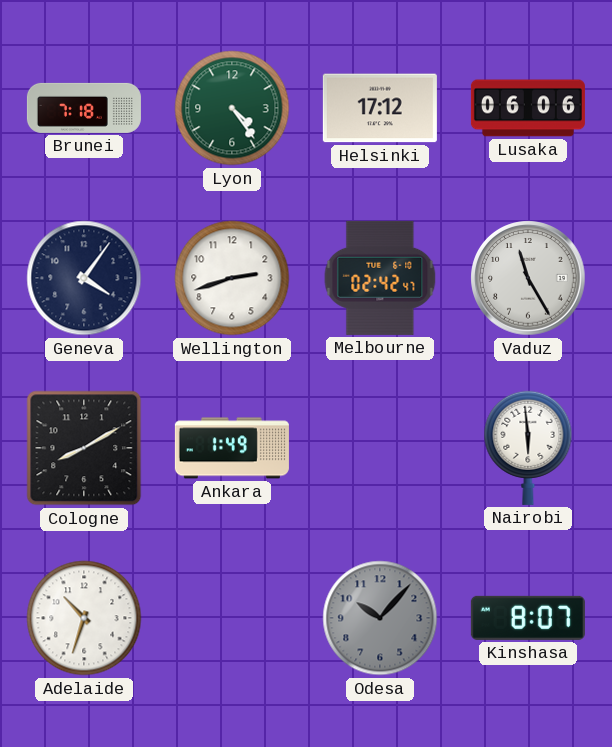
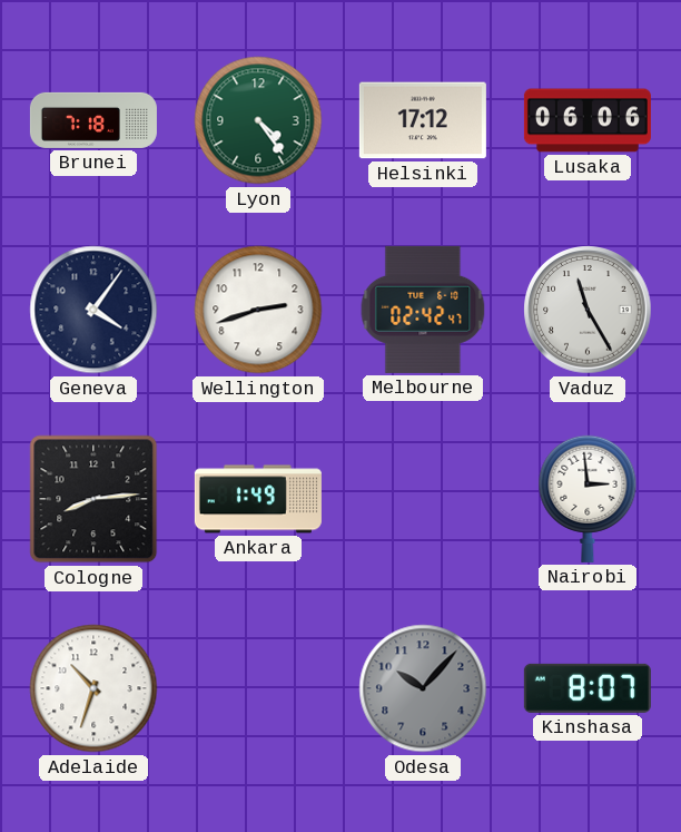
Cologne: 8:10 -> 8:14 (93, 499)
Nairobi: 5:59 -> 2:59 (588, 499)
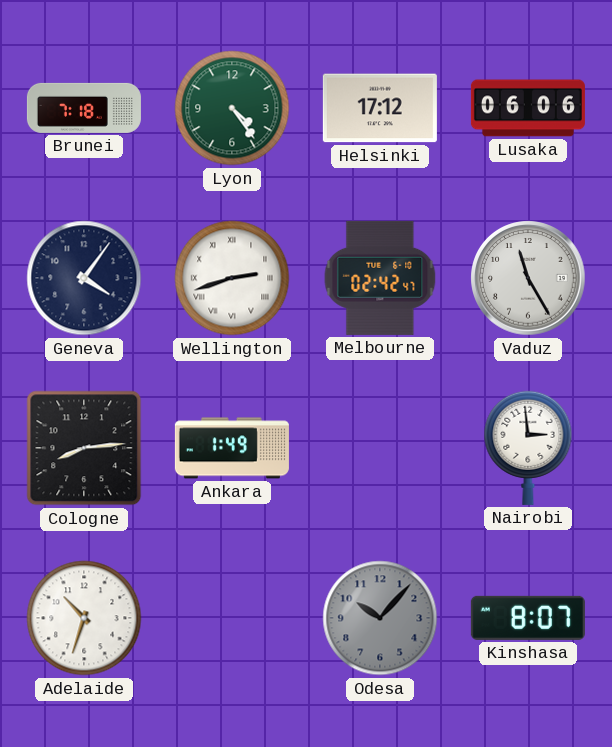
Wellington numerals: Arabic -> Roman (232, 278)
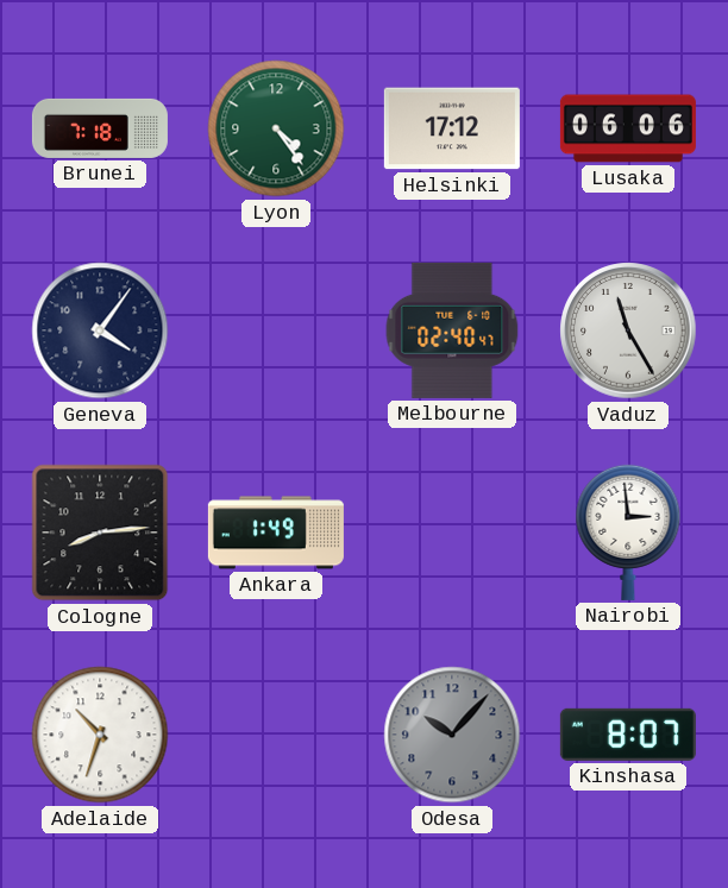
Wellington: 2:42 -> none (232, 278)
Melbourne: 02:42 -> 02:40 (452, 330)
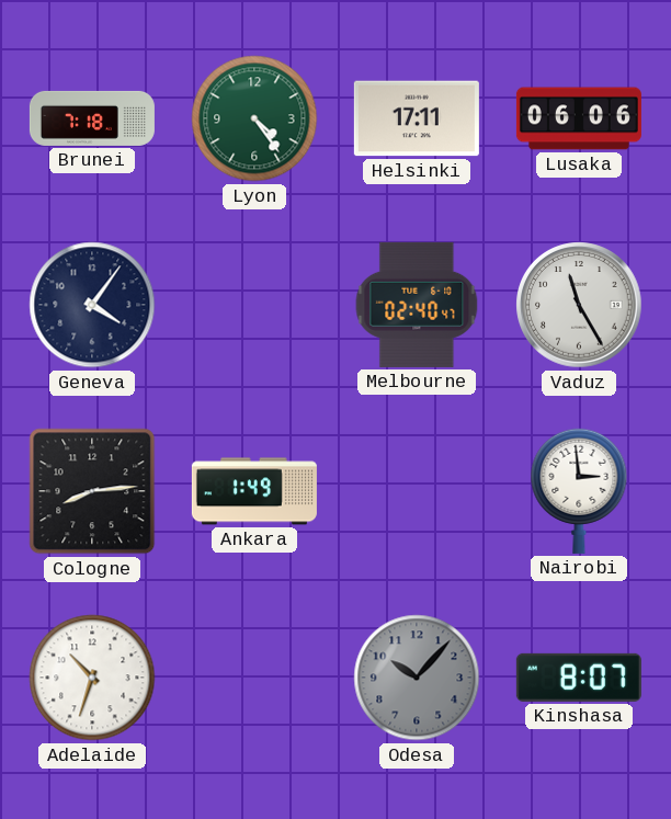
Helsinki: 17:12 -> 17:11 (417, 118)
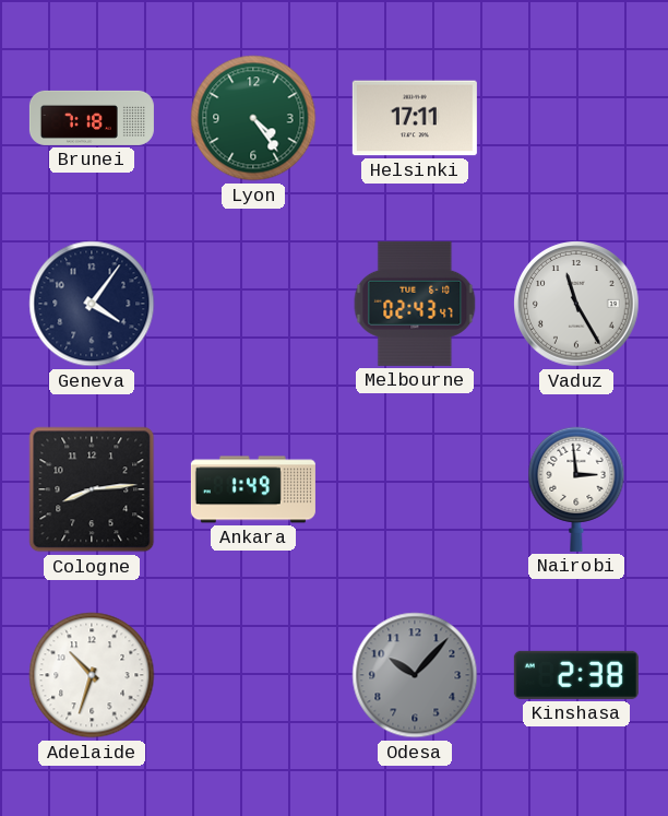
Lusaka: 06:06 -> none (579, 118)
Melbourne: 02:40 -> 02:43 (415, 304)
Kinshasa: 8:07 -> 2:38 (576, 675)
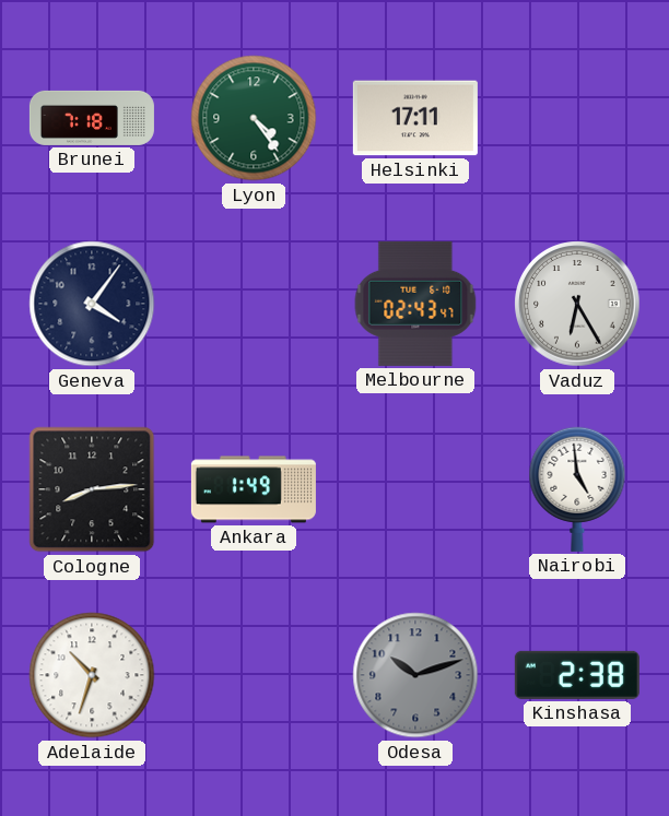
Vaduz: 11:25 -> 6:25 (577, 304)
Nairobi: 2:59 -> 4:59 (577, 489)
Odesa: 10:07 -> 10:12 (415, 675)
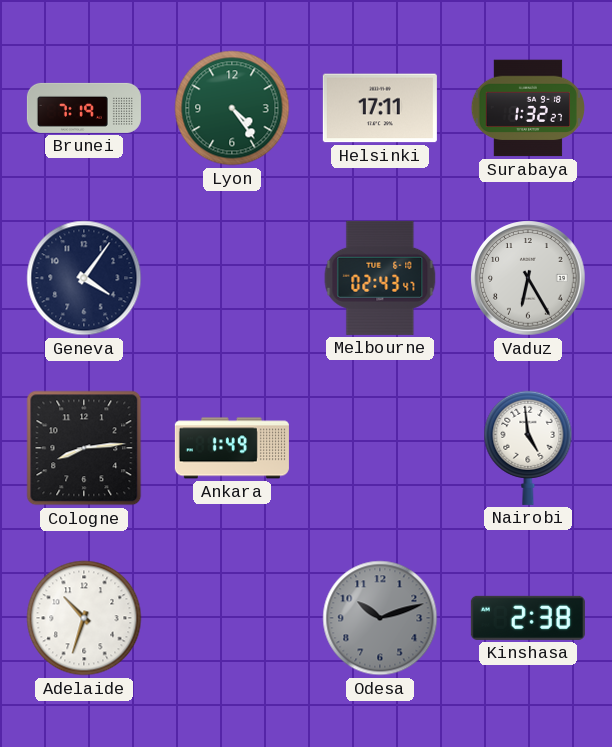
Brunei: 7:18 -> 7:19 (84, 108)
Surabaya: none -> 1:32 (527, 108)
